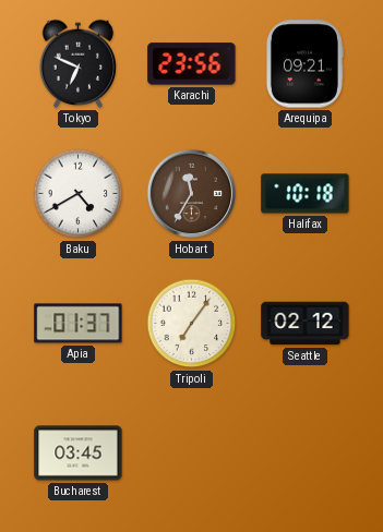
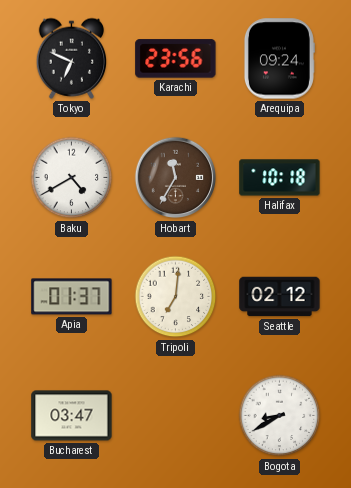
Arequipa: 09:21 -> 09:24 (279, 59)
Tripoli: 7:06 -> 7:01 (176, 297)
Bucharest: 03:45 -> 03:47 (72, 416)
Bogota: none -> 8:40 (280, 416)
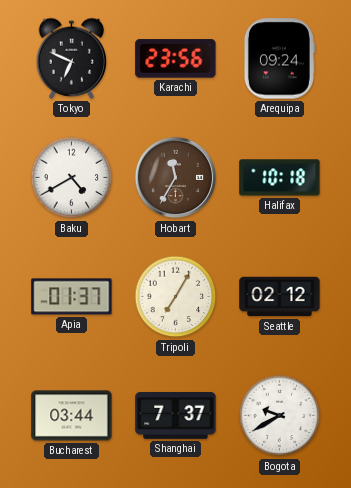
Tripoli: 7:01 -> 7:05 (176, 297)
Bucharest: 03:47 -> 03:44 (72, 416)
Shanghai: none -> 7:37 (176, 415)
Bogota: 8:40 -> 9:40 (280, 416)
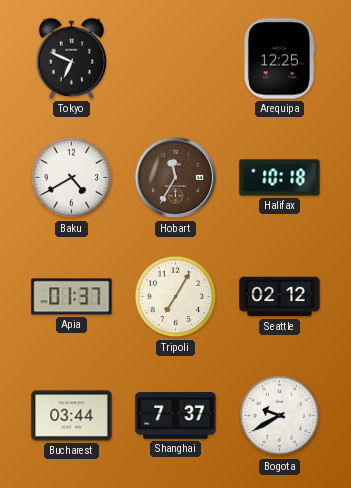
Karachi: 23:56 -> none (176, 59)
Arequipa: 09:24 -> 12:25 (279, 59)
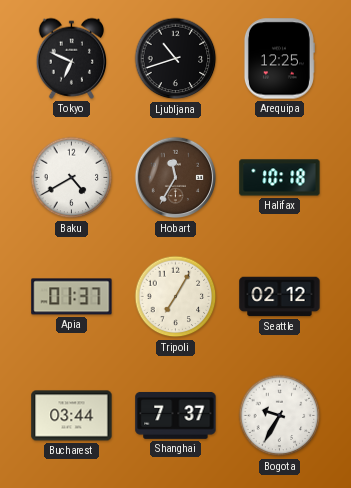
Ljubljana: none -> 10:42 (176, 59)
Bogota: 9:40 -> 9:35 (280, 416)
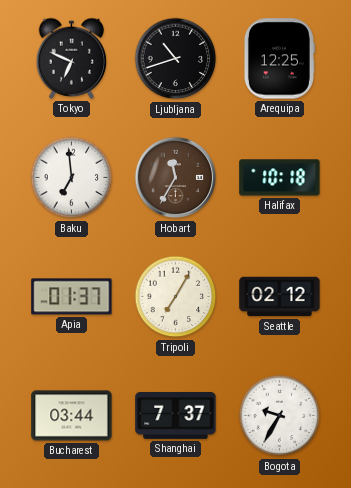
Baku: 4:40 -> 6:59 (72, 178)
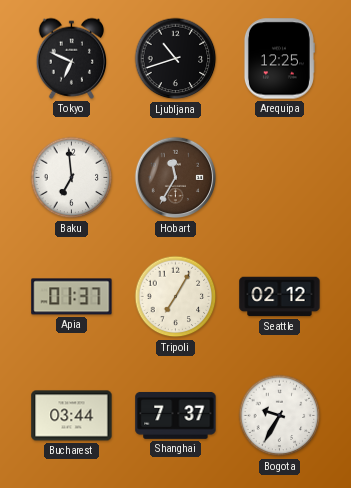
Halifax: 10:18 -> none (280, 178)
